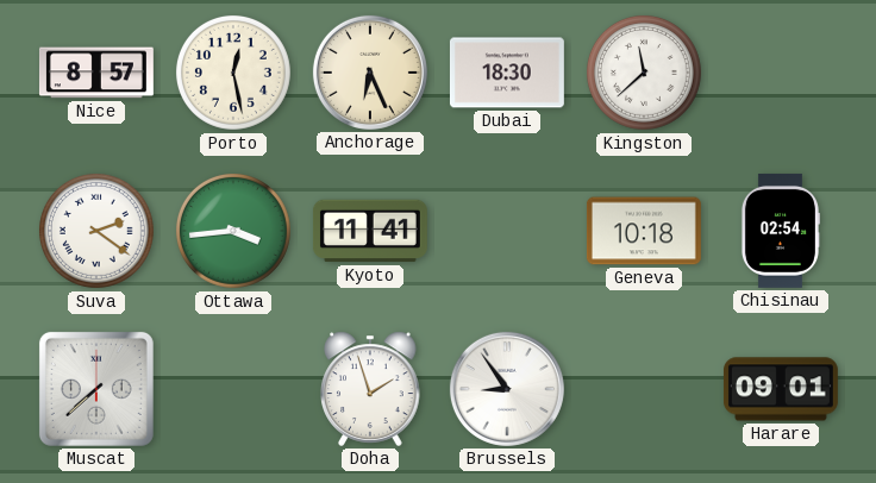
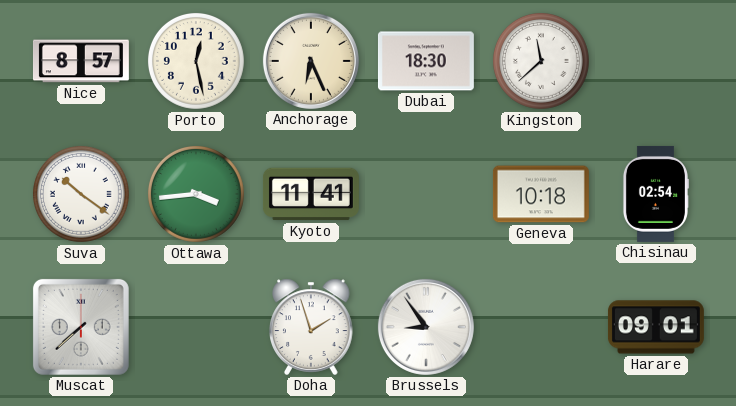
Suva: 2:21 -> 10:21 (81, 194)
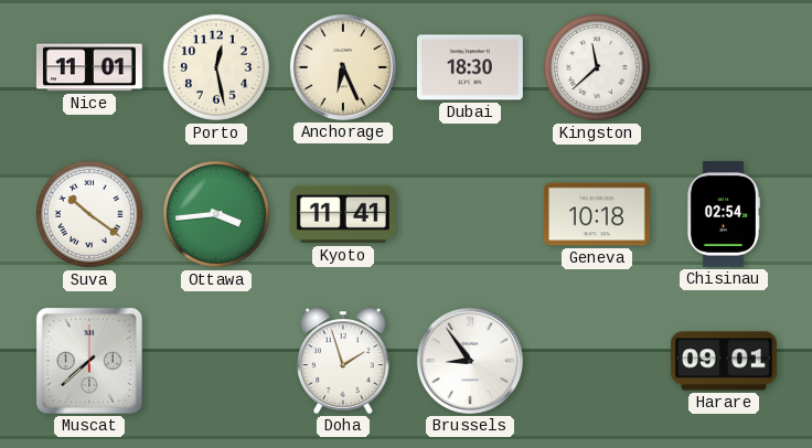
Nice: 8:57 -> 11:01 (89, 67)
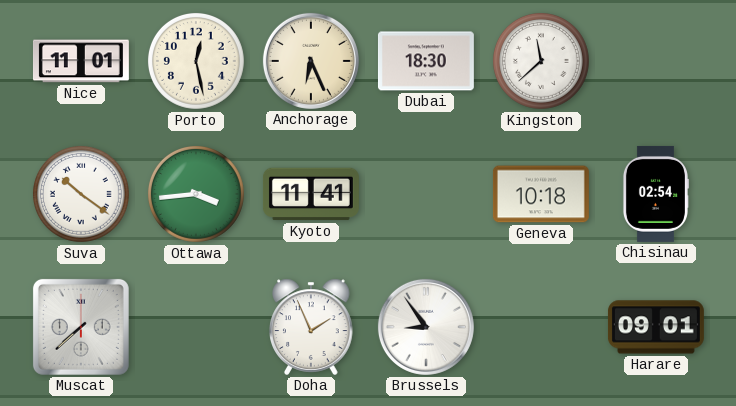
Doha: 1:57 -> 1:56 (311, 327)
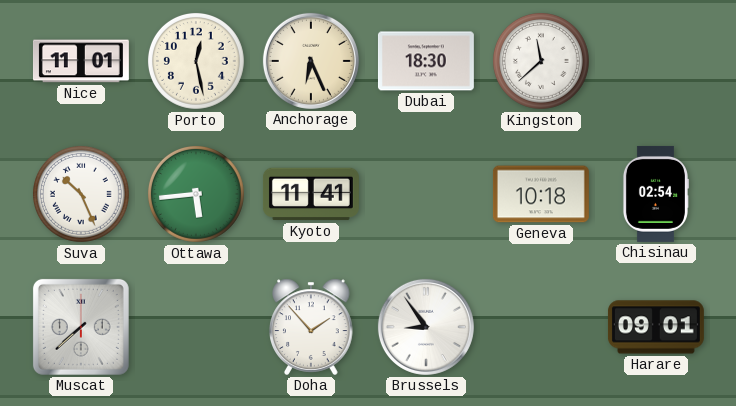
Suva: 10:21 -> 10:26 (81, 194)
Ottawa: 3:44 -> 5:44 (196, 194)
Doha: 1:56 -> 1:53 (311, 327)
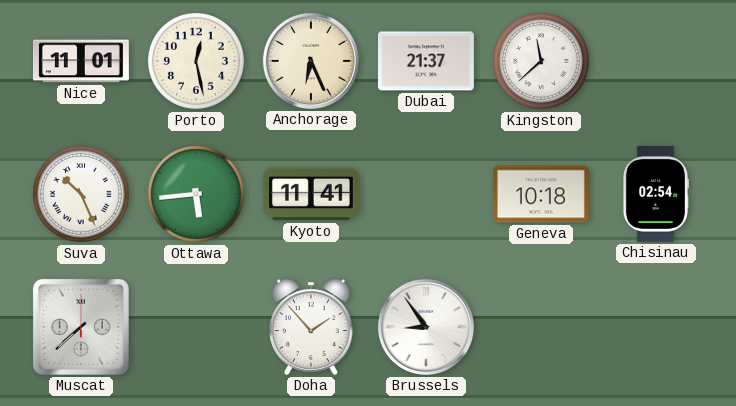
Dubai: 18:30 -> 21:37 (426, 61)
Harare: 09:01 -> none (656, 327)
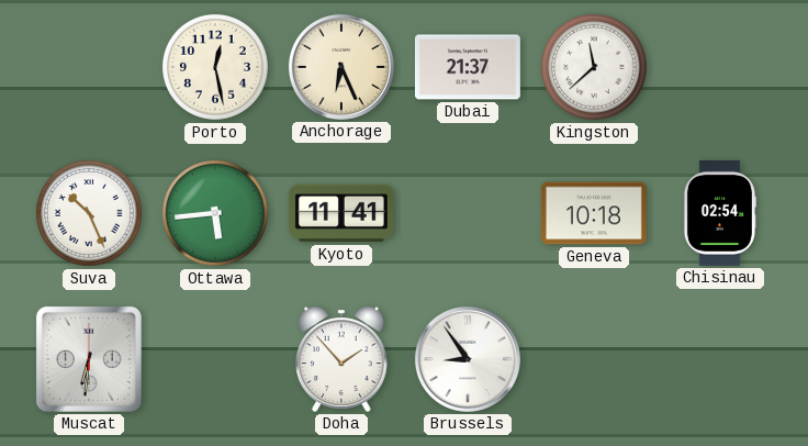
Nice: 11:01 -> none (81, 61)
Muscat: 7:38 -> 6:31 (89, 359)
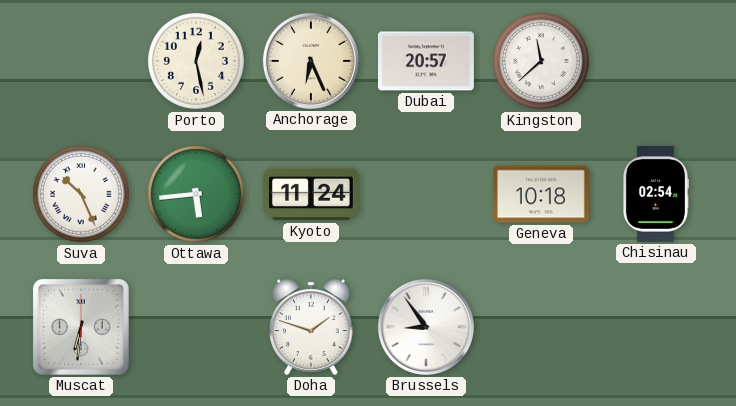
Dubai: 21:37 -> 20:57 (426, 61)
Kyoto: 11:41 -> 11:24 (311, 194)
Doha: 1:53 -> 1:48 (311, 327)
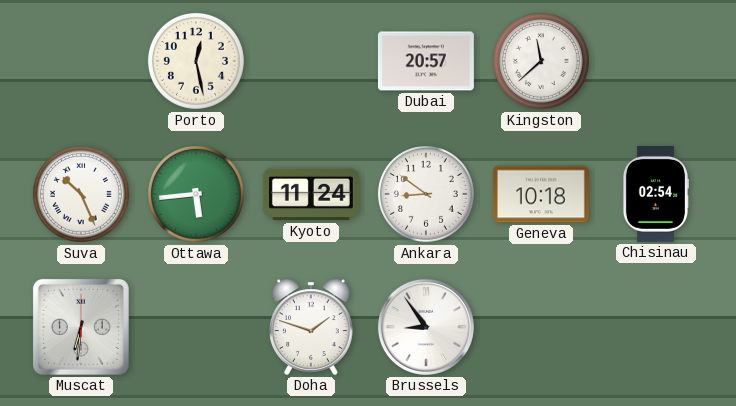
Anchorage: 6:26 -> none (311, 61)
Ankara: none -> 8:51 (426, 194)
